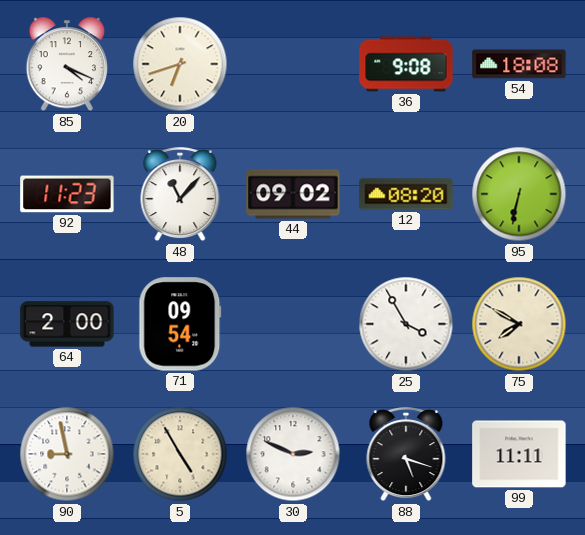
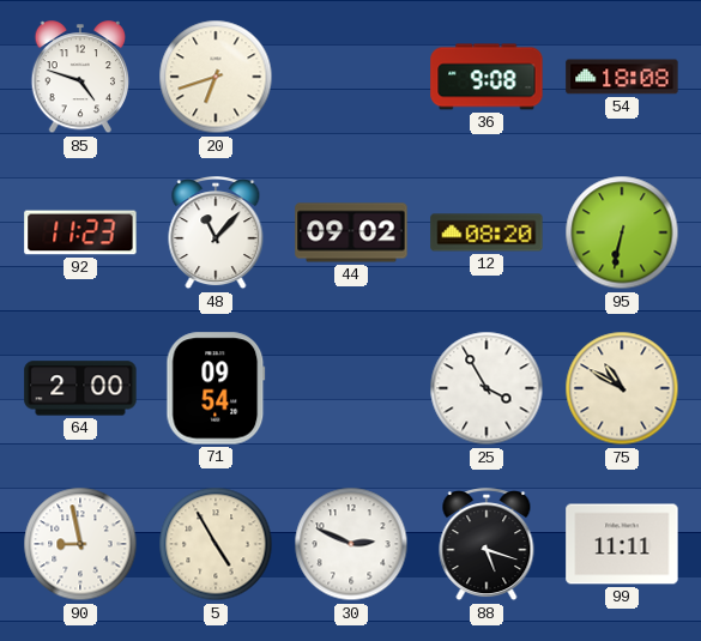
85: 4:19 -> 4:48 (80, 78)
75: 7:50 -> 10:50 (622, 388)
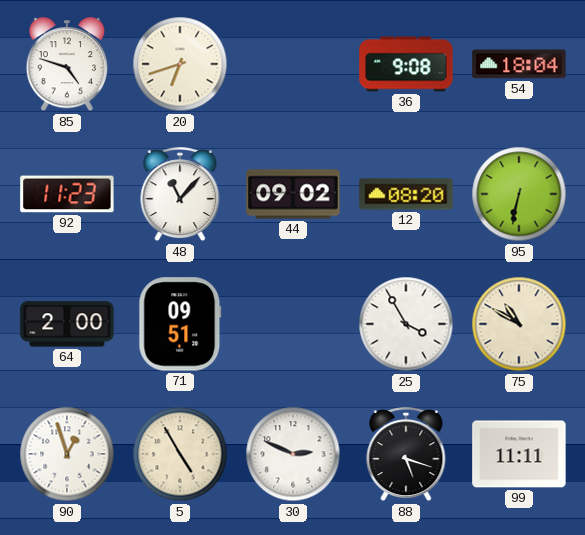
54: 18:08 -> 18:04 (519, 64)
71: 09:54 -> 09:51 (180, 324)
90: 8:58 -> 12:57 (67, 454)
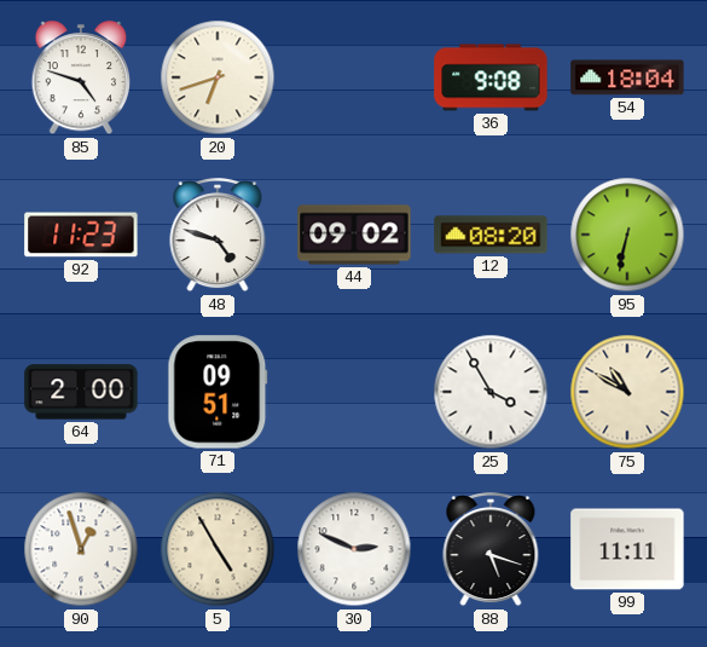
48: 11:07 -> 4:48 (218, 236)
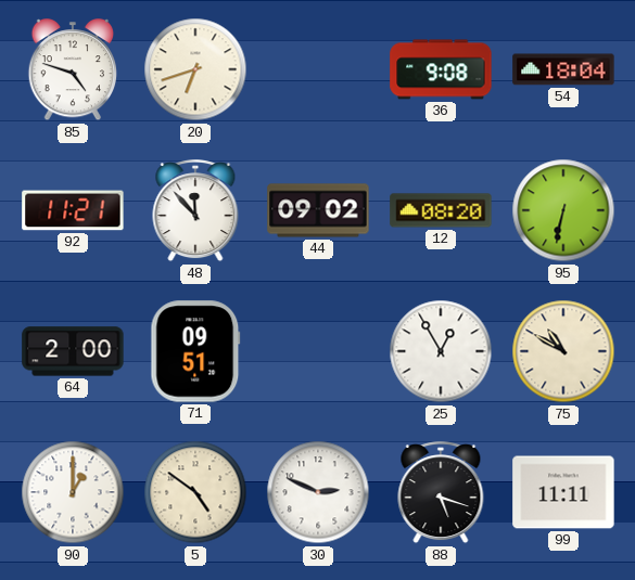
92: 11:23 -> 11:21 (73, 210)
48: 4:48 -> 11:53 (195, 211)
25: 3:55 -> 12:55 (441, 351)
90: 12:57 -> 1:00 (73, 492)
5: 4:55 -> 4:51 (195, 492)
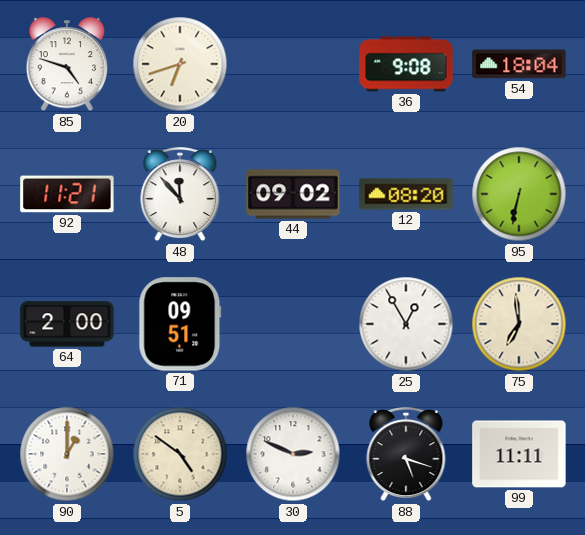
75: 10:50 -> 6:59 (519, 324)
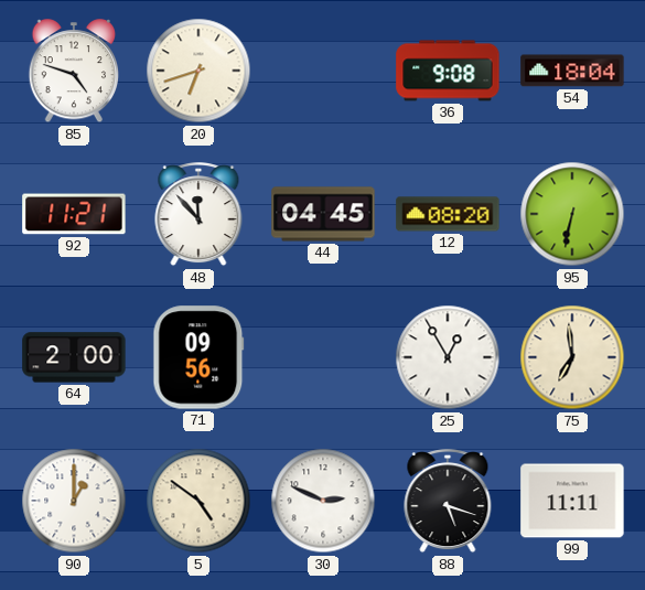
44: 09:02 -> 04:45 (323, 214)
71: 09:51 -> 09:56 (198, 357)
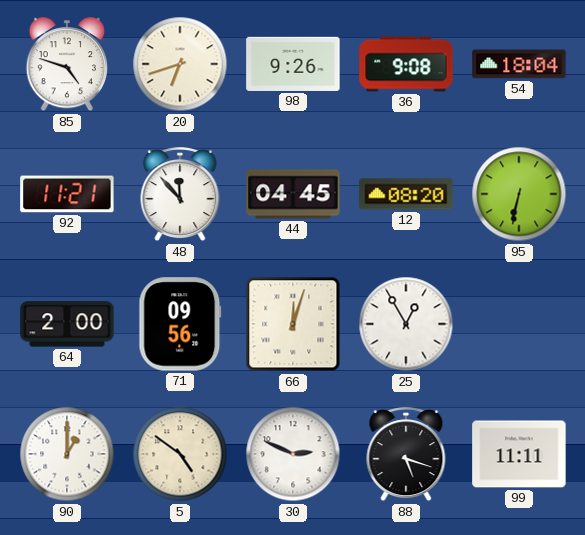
98: none -> 9:26 (293, 64)
66: none -> 12:03 (293, 324)
75: 6:59 -> none (572, 357)
